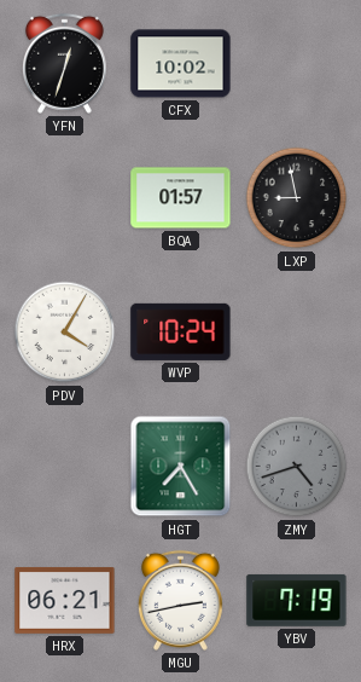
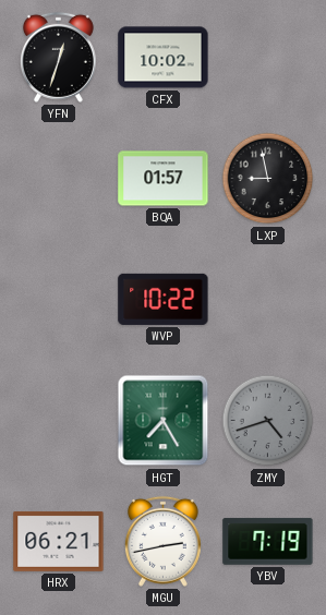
PDV: 4:05 -> none (65, 333)
WVP: 10:24 -> 10:22 (164, 299)
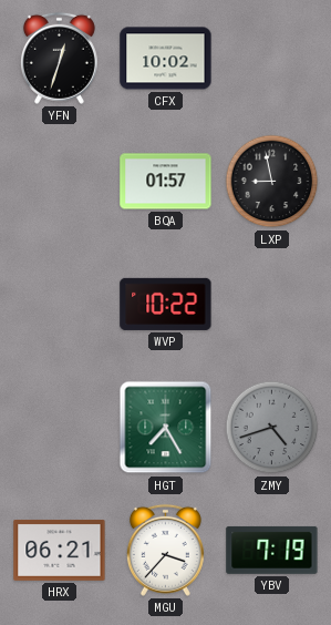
MGU: 2:43 -> 3:37 (165, 550)
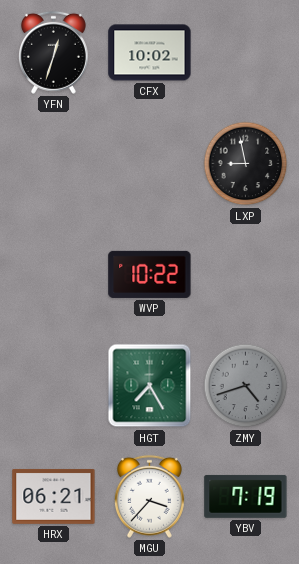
BQA: 01:57 -> none (166, 182)
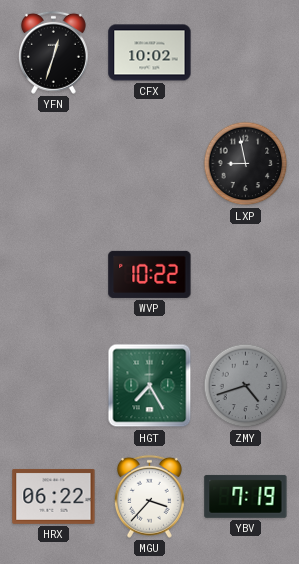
HRX: 06:21 -> 06:22 (54, 496)
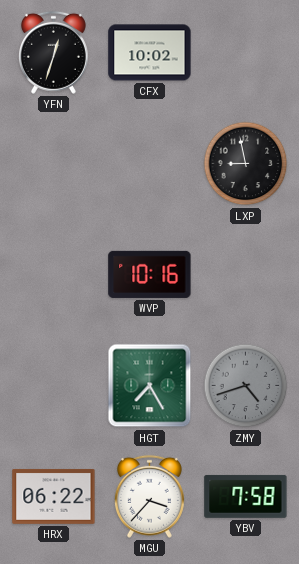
WVP: 10:22 -> 10:16 (150, 274)
YBV: 7:19 -> 7:58 (246, 496)
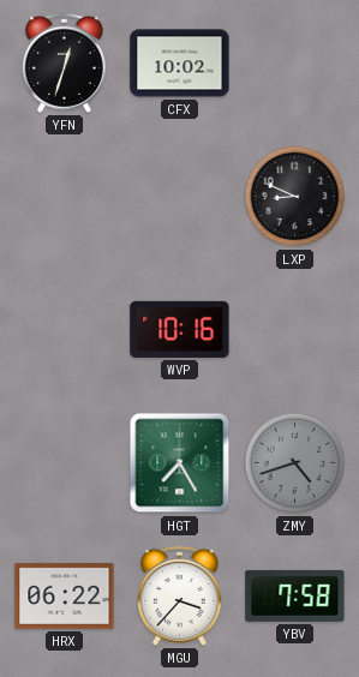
LXP: 8:58 -> 8:49 (295, 197)
